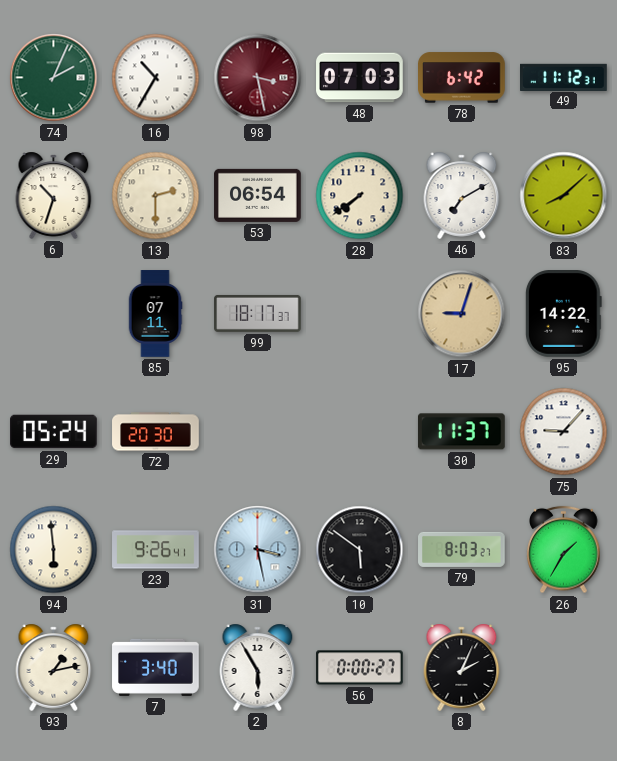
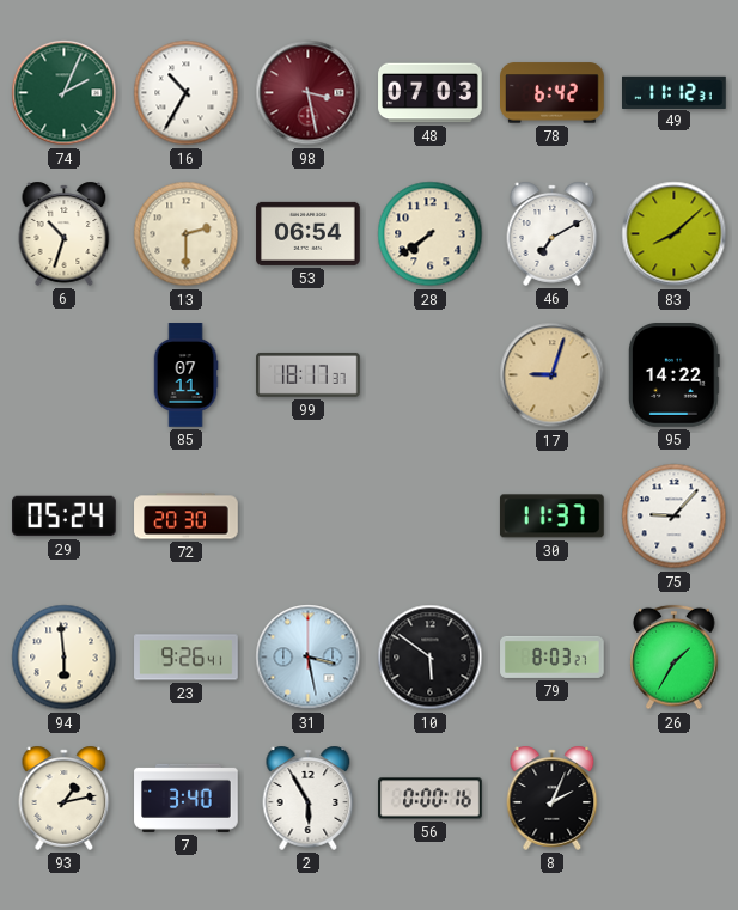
56: 0:00:27 -> 0:00:16 (431, 799)
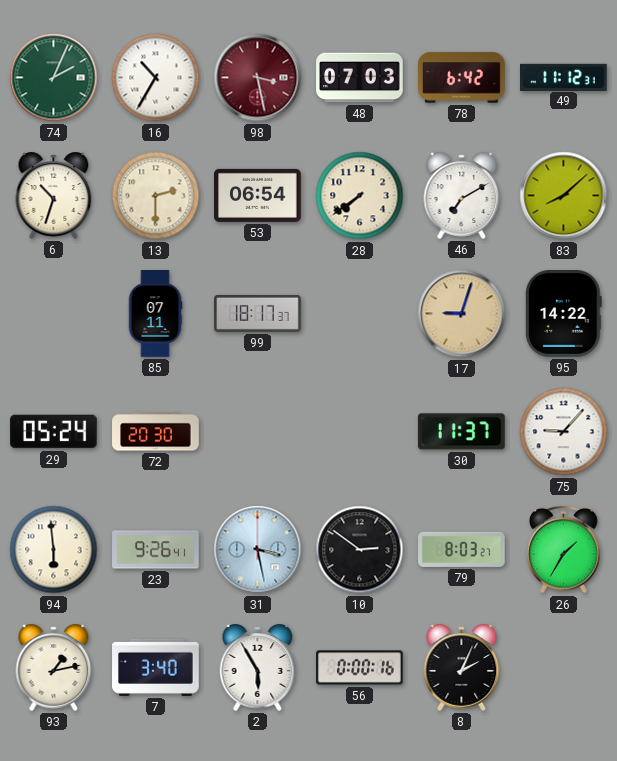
10: 5:51 -> 2:51 (360, 550)
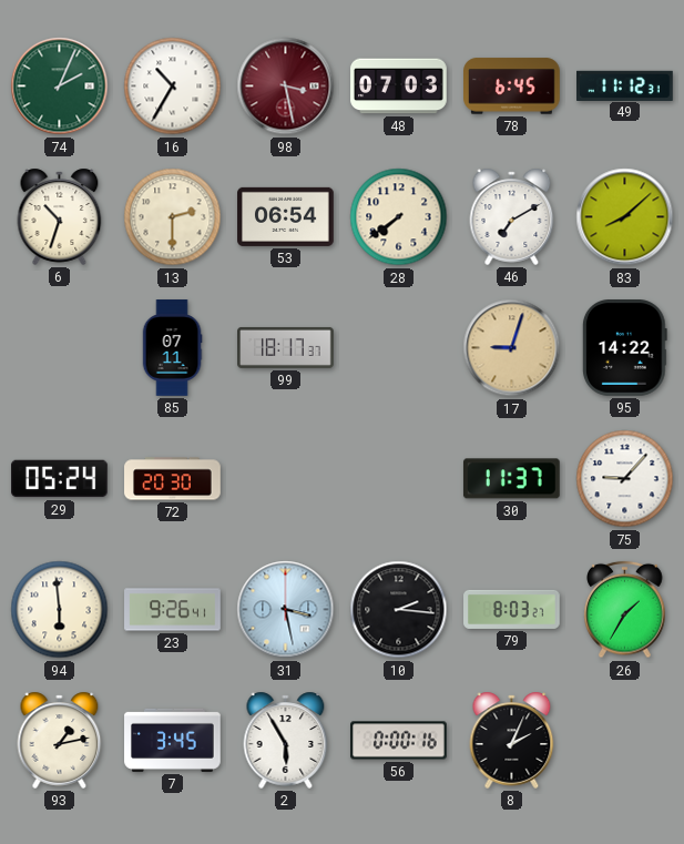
78: 6:42 -> 6:45 (512, 87)
10: 2:51 -> 2:16 (399, 610)
7: 3:40 -> 3:45 (173, 740)
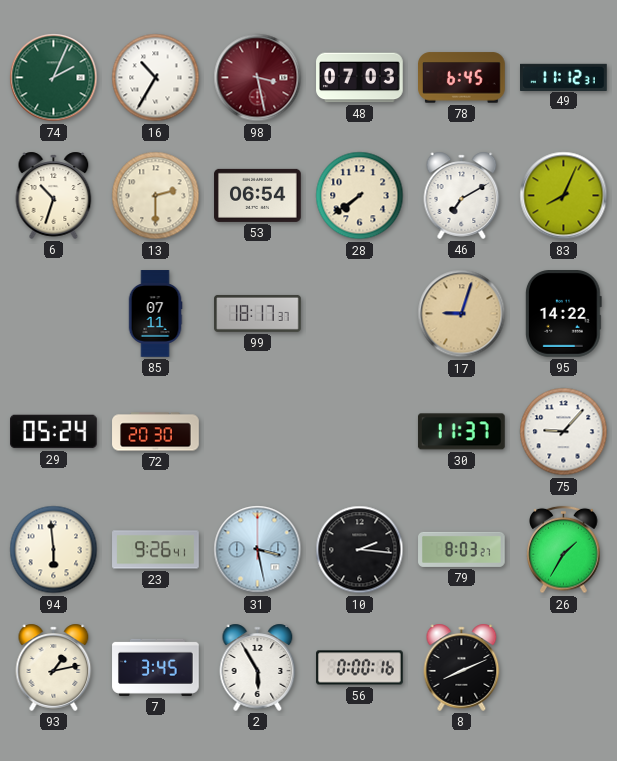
83: 8:08 -> 8:04 (564, 196)
8: 2:04 -> 8:11 (462, 667)
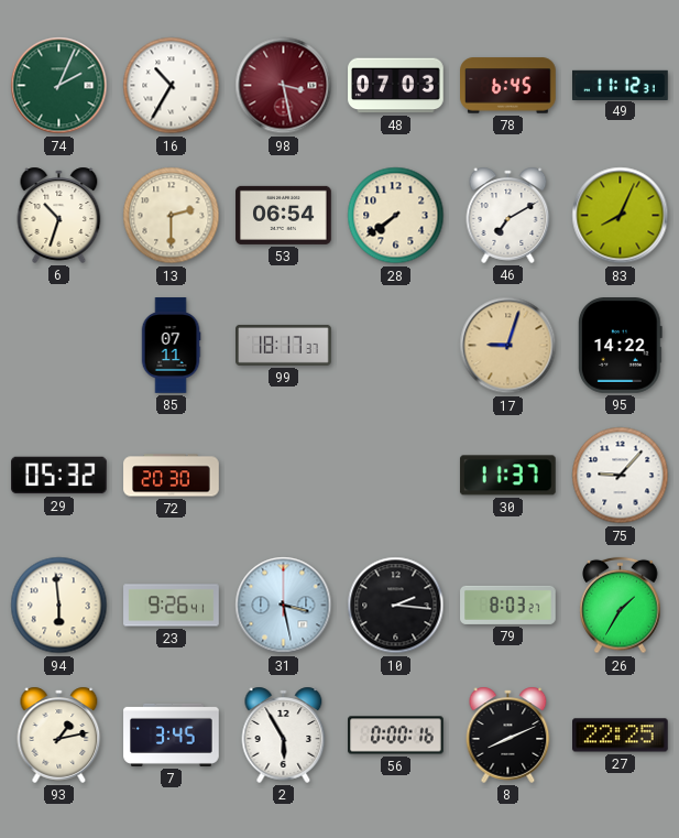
29: 05:24 -> 05:32 (59, 476)
27: none -> 22:25 (621, 736)
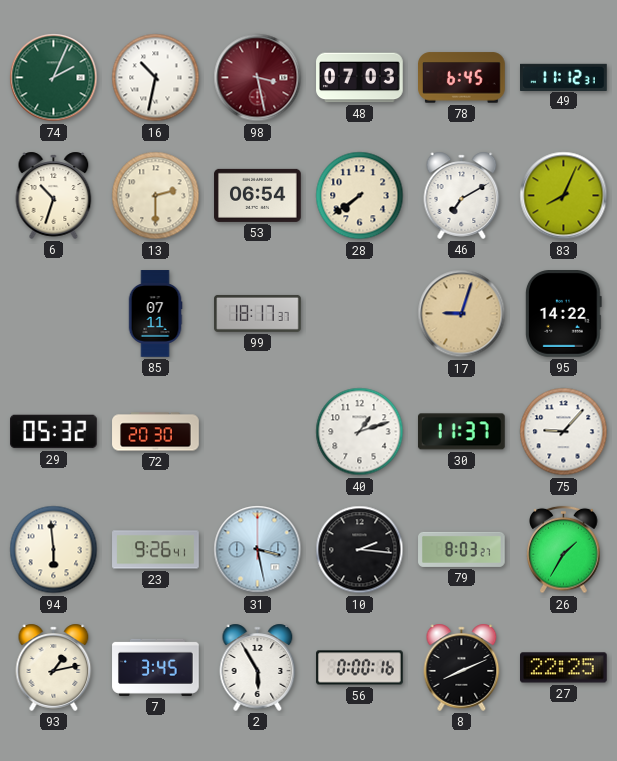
16: 10:35 -> 10:32 (156, 78)
40: none -> 1:12 (360, 432)
